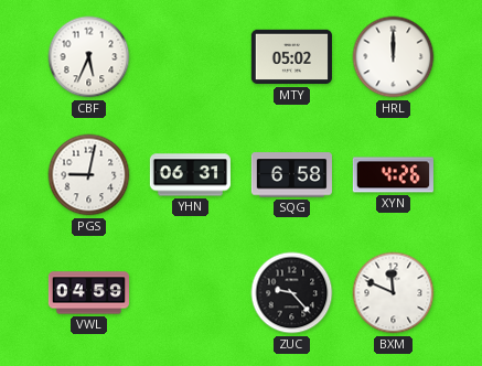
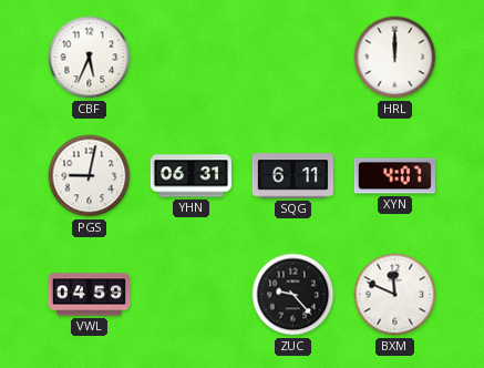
MTY: 05:02 -> none (291, 57)
SQG: 6:58 -> 6:11 (292, 176)
XYN: 4:26 -> 4:07 (394, 176)
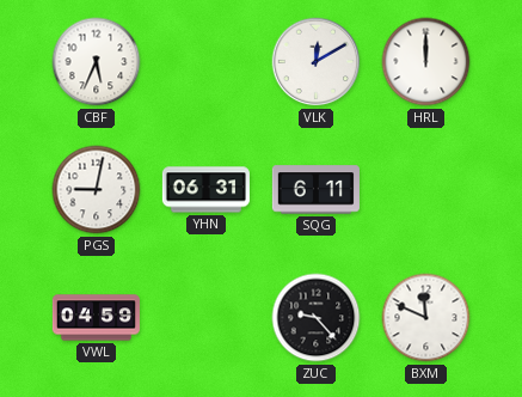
VLK: none -> 12:10 (317, 62)
XYN: 4:07 -> none (394, 176)
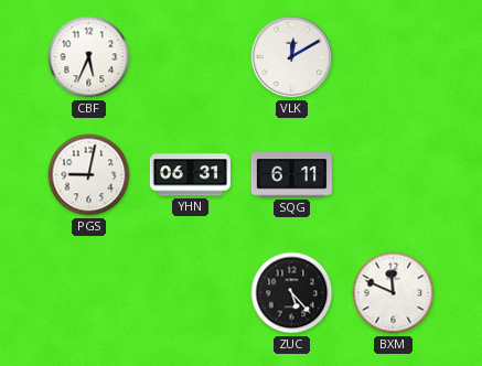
HRL: 12:00 -> none (426, 62)
VWL: 04:59 -> none (96, 318)
ZUC: 9:23 -> 5:23 (292, 293)
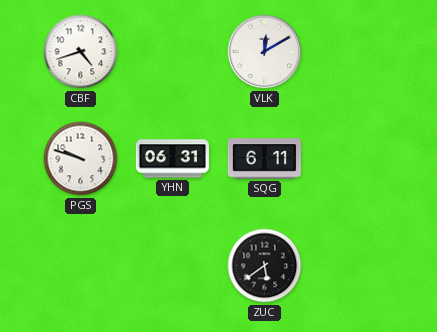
CBF: 5:34 -> 4:42 (81, 52)
PGS: 9:02 -> 9:48 (81, 159)
ZUC: 5:23 -> 5:39 (265, 266)
BXM: 11:49 -> none (394, 293)
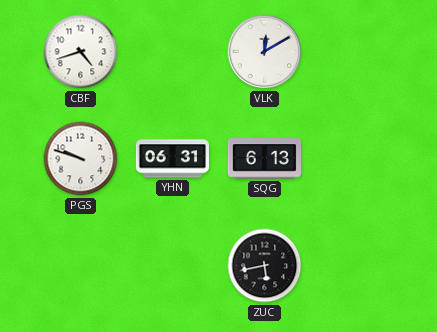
SQG: 6:11 -> 6:13 (264, 159)
ZUC: 5:39 -> 5:43 (265, 266)
